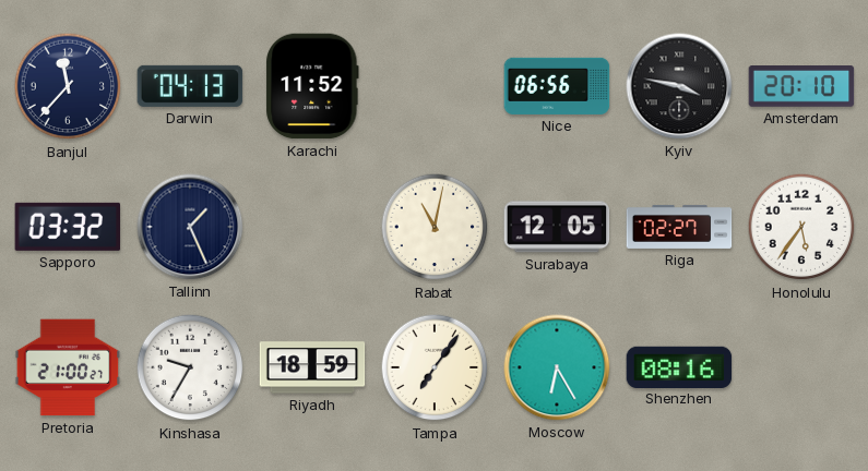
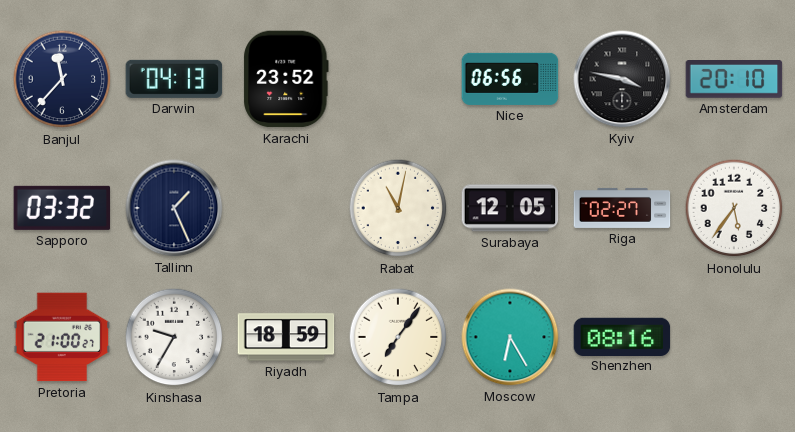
Karachi: 11:52 -> 23:52 (286, 79)
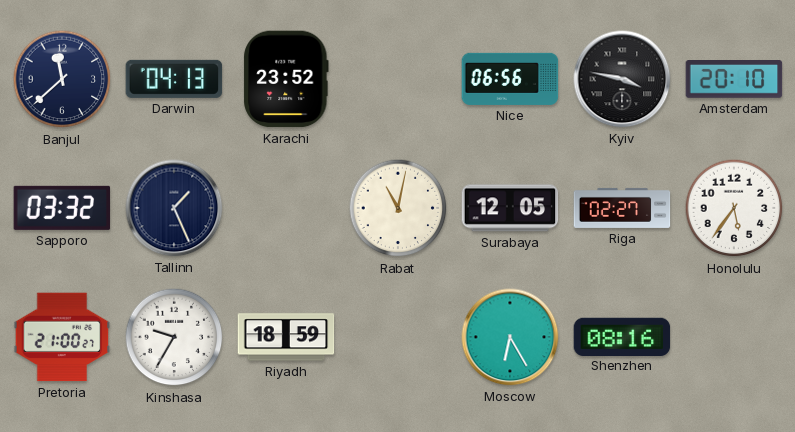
Banjul: 11:37 -> 11:38 (62, 79)
Tampa: 7:06 -> none (398, 337)
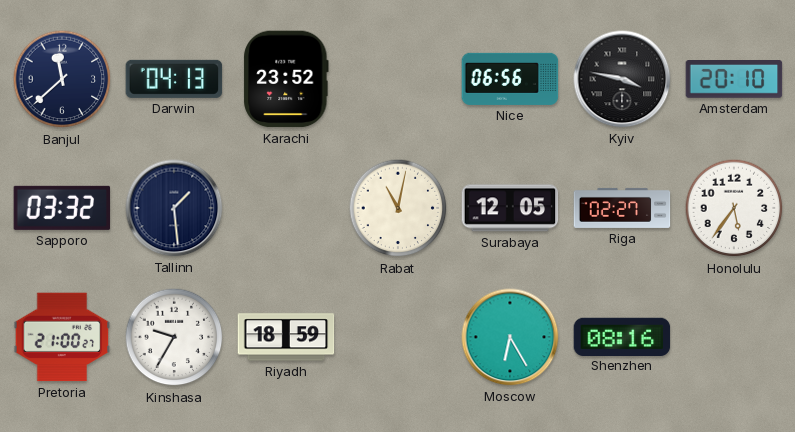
Tallinn: 1:26 -> 1:29 (174, 208)
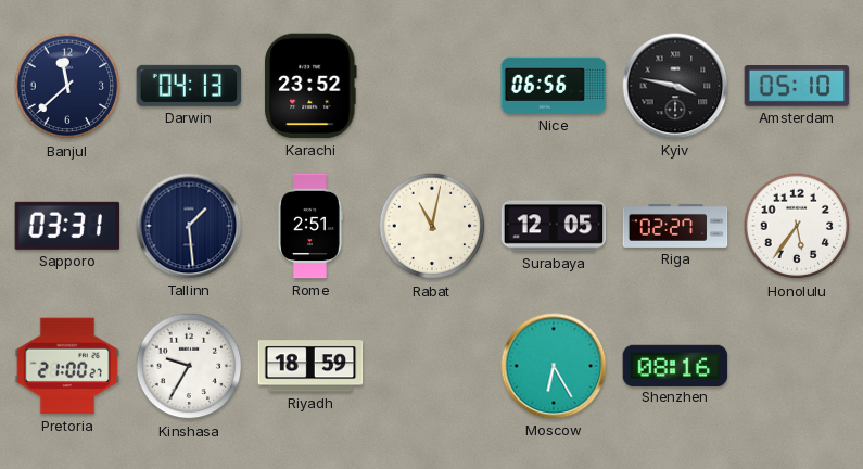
Amsterdam: 20:10 -> 05:10 (797, 86)
Sapporo: 03:32 -> 03:31 (67, 226)
Rome: none -> 2:51 (309, 226)
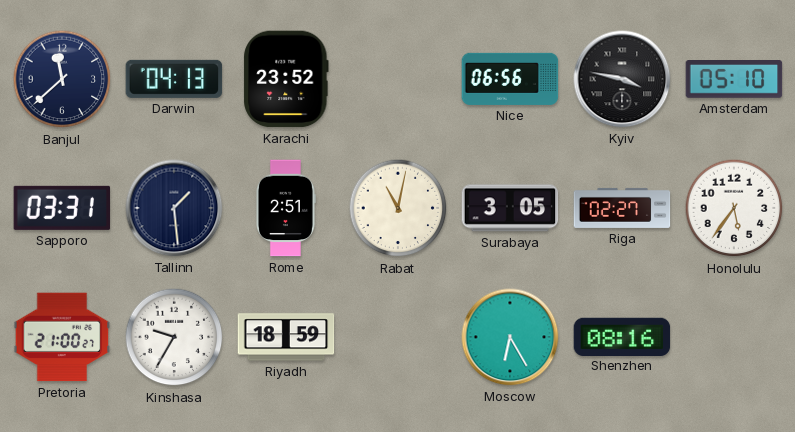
Surabaya: 12:05 -> 3:05 (510, 208)
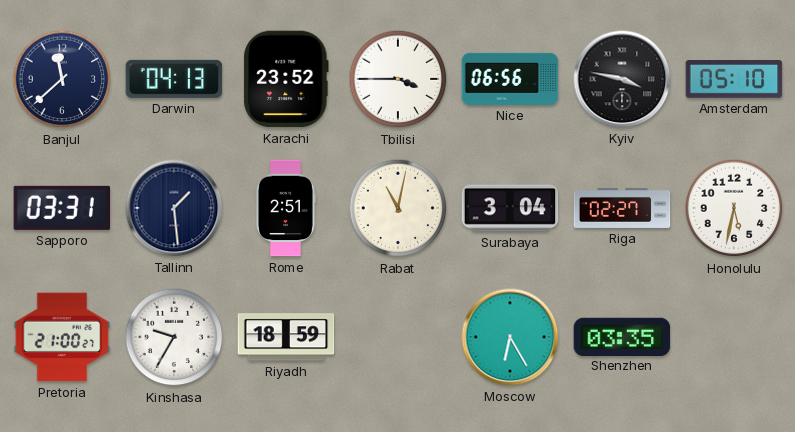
Tbilisi: none -> 3:45 (398, 79)
Surabaya: 3:05 -> 3:04 (510, 208)
Honolulu: 5:36 -> 5:32 (734, 208)
Shenzhen: 08:16 -> 03:35 (622, 336)
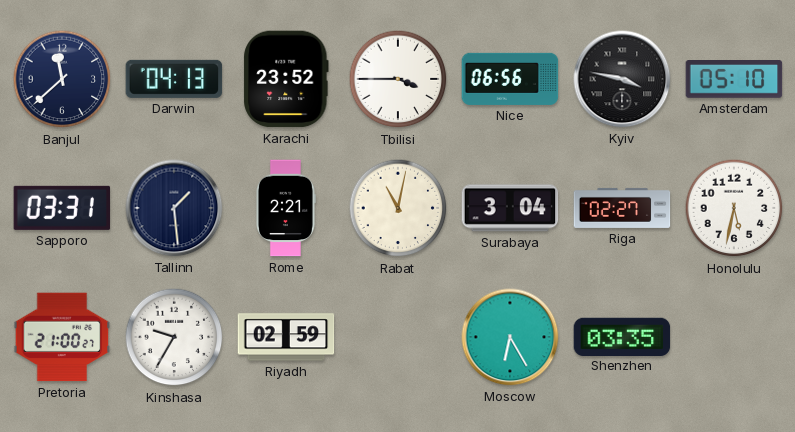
Rome: 2:51 -> 2:21 (285, 208)
Riyadh: 18:59 -> 02:59 (286, 337)
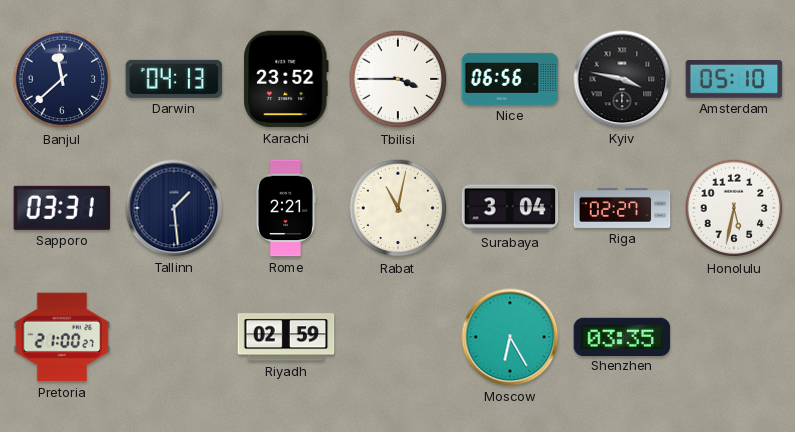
Kinshasa: 9:35 -> none (174, 337)
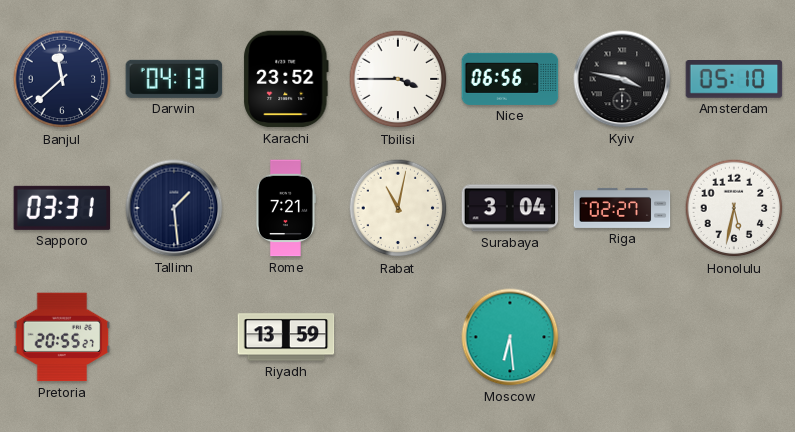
Rome: 2:21 -> 7:21 (285, 208)
Pretoria: 21:00 -> 20:55 (62, 337)
Riyadh: 02:59 -> 13:59 (286, 337)
Moscow: 6:25 -> 6:29 (510, 337)
Shenzhen: 03:35 -> none (622, 336)
